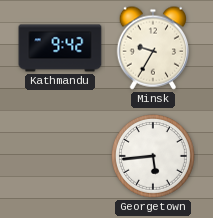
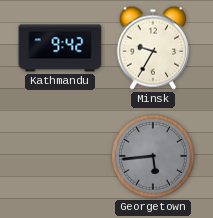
Georgetown dial: white -> grey (153, 156)
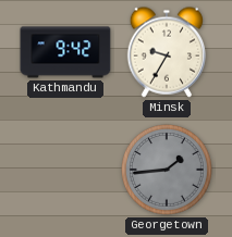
Georgetown: 5:44 -> 1:44 (167, 170)
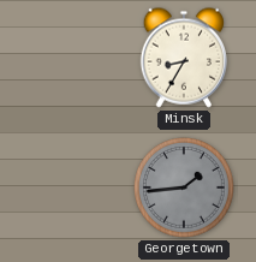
Kathmandu: 9:42 -> none (65, 52)
Minsk: 9:35 -> 8:35 (183, 58)
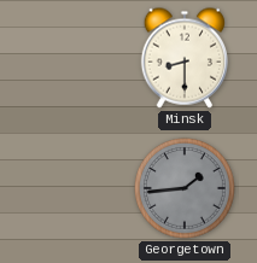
Minsk: 8:35 -> 8:30 (183, 58)
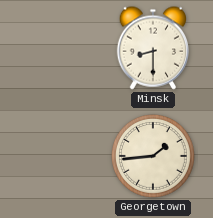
Georgetown dial: grey -> cream (153, 156)
